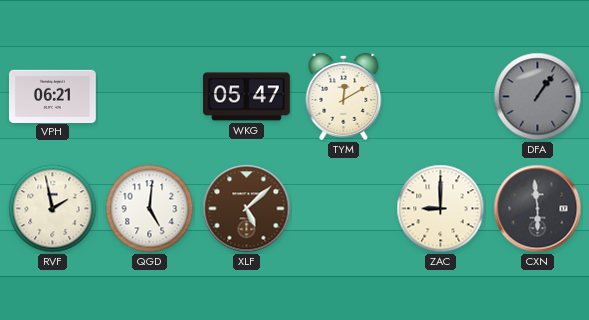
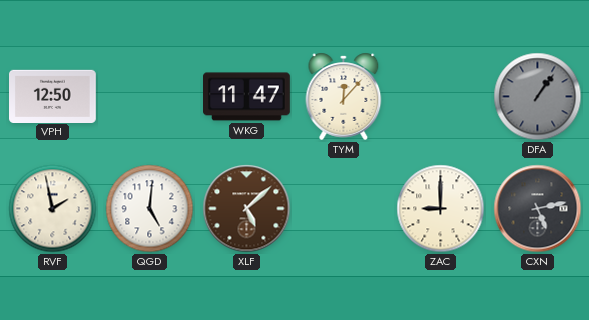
VPH: 06:21 -> 12:50 (53, 96)
WKG: 05:47 -> 11:47 (247, 97)
TYM: 12:10 -> 12:07 (344, 96)
CXN: 5:59 -> 5:13 (538, 209)
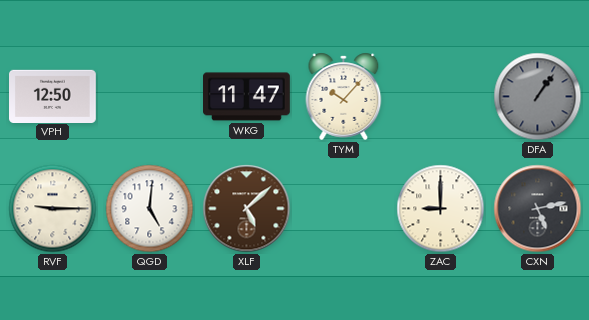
TYM: 12:07 -> 10:07 (344, 96)
RVF: 1:58 -> 9:15 (53, 209)
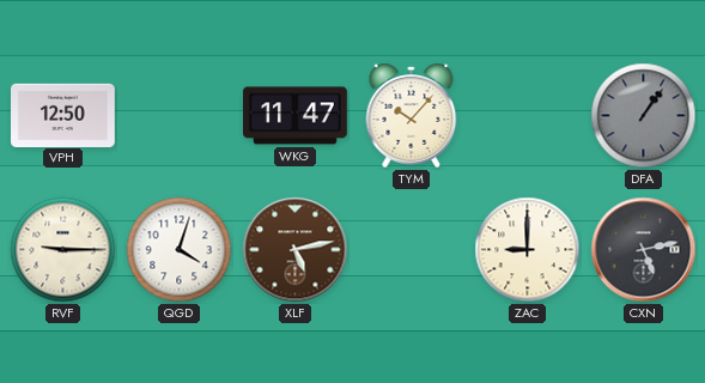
QGD: 5:01 -> 4:03 (180, 250)
XLF: 5:08 -> 5:13 (296, 250)
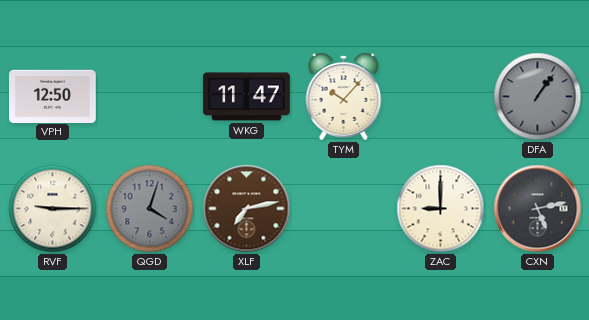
QGD dial: white -> grey (150, 209)
XLF: 5:13 -> 7:13 (247, 209)
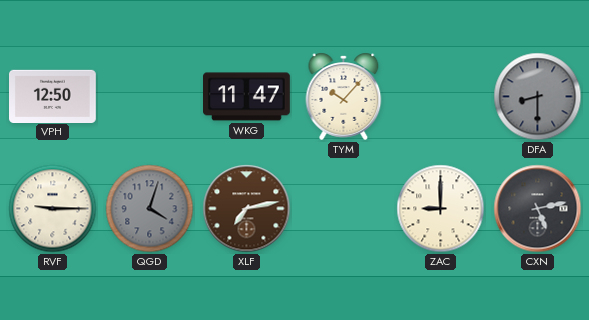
DFA: 1:06 -> 8:30 (538, 97)
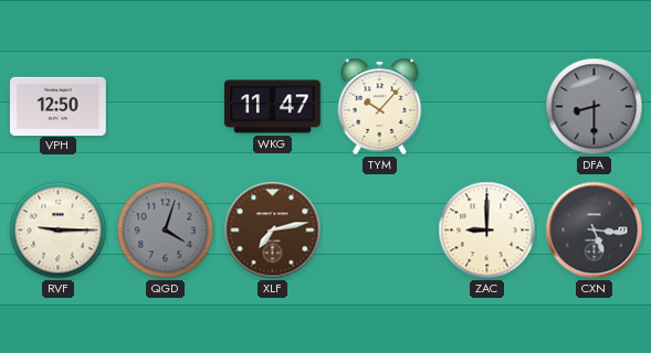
CXN: 5:13 -> 5:16 (595, 231)
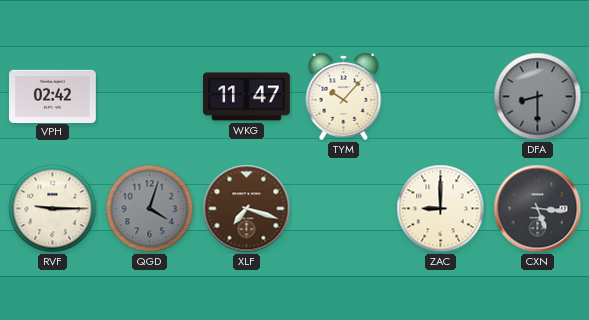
VPH: 12:50 -> 02:42 (53, 96)
XLF: 7:13 -> 7:18 (247, 209)
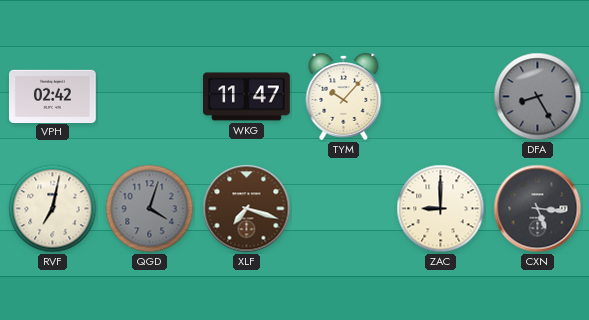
DFA: 8:30 -> 8:25 (538, 97)
RVF: 9:15 -> 7:02 (53, 209)
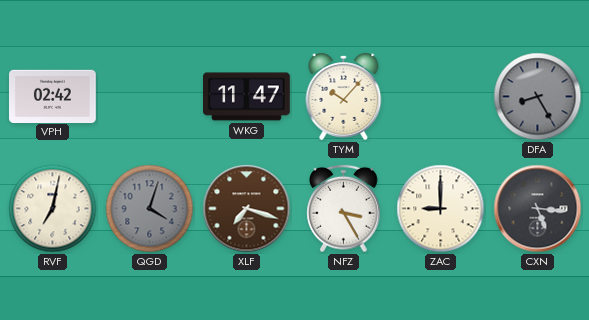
NFZ: none -> 3:25 (344, 209)
